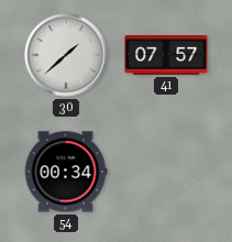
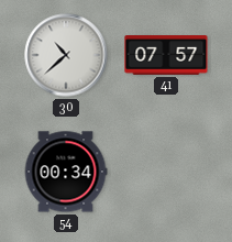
30: 1:38 -> 10:38 (66, 55)
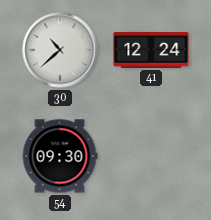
41: 07:57 -> 12:24 (151, 51)
54: 00:34 -> 09:30 (60, 156)
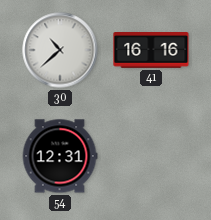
41: 12:24 -> 16:16 (151, 51)
54: 09:30 -> 12:31 (60, 156)
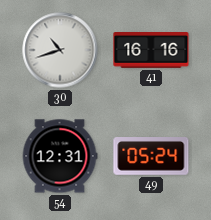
30: 10:38 -> 10:42 (60, 50)
49: none -> 05:24 (151, 157)
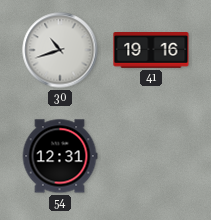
41: 16:16 -> 19:16 (151, 51)
49: 05:24 -> none (151, 157)
